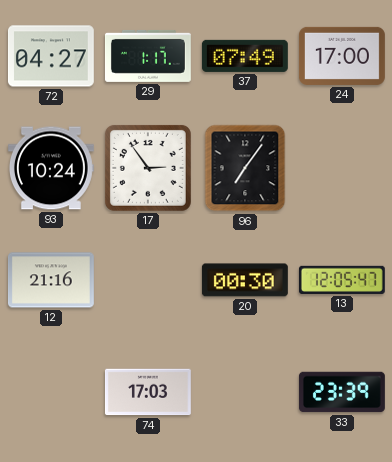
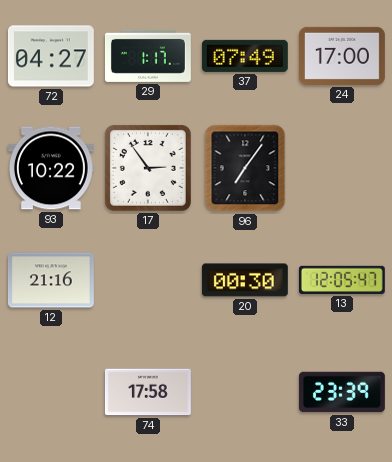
93: 10:24 -> 10:22 (51, 168)
74: 17:03 -> 17:58 (148, 392)
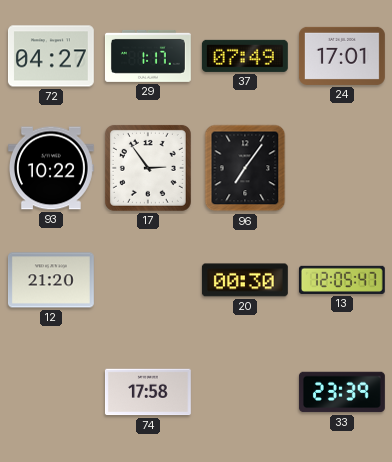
24: 17:00 -> 17:01 (342, 56)
12: 21:16 -> 21:20 (51, 280)
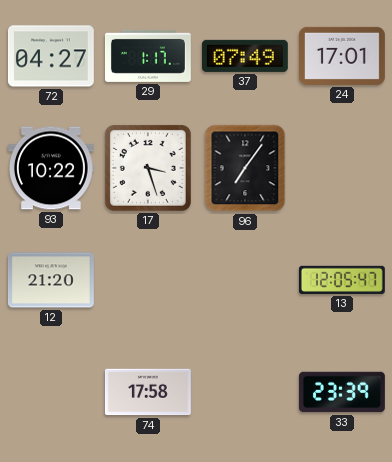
17: 2:54 -> 3:27 (148, 168)
20: 00:30 -> none (245, 280)
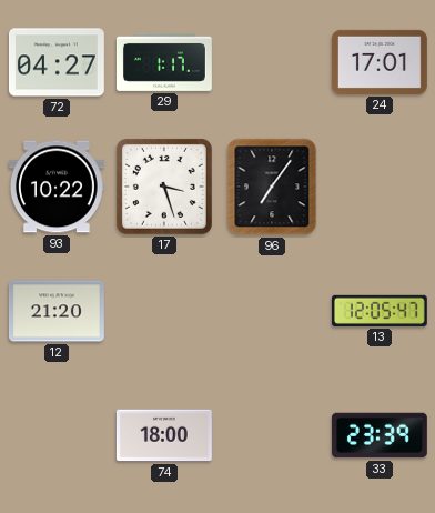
37: 07:49 -> none (245, 56)
74: 17:58 -> 18:00 (164, 435)
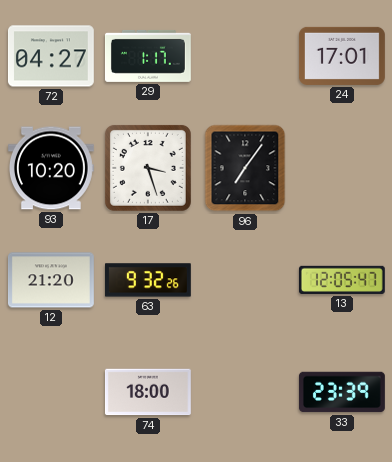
93: 10:22 -> 10:20 (51, 168)
63: none -> 9:32 (148, 280)
